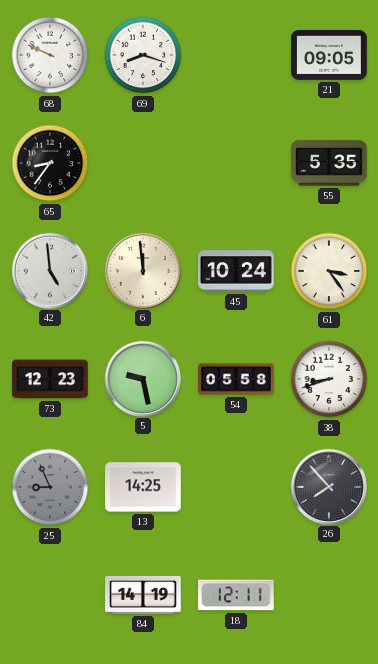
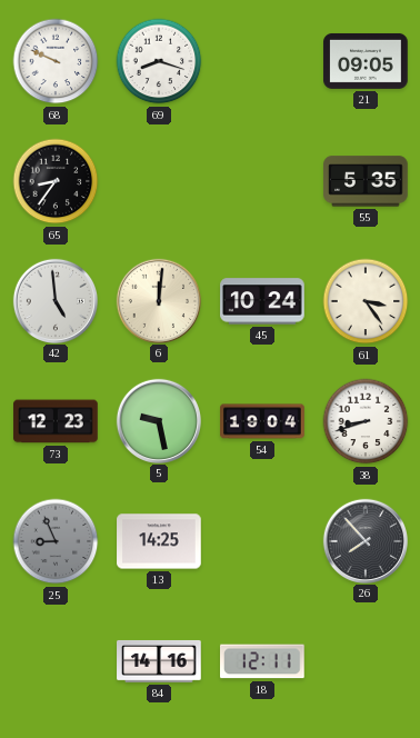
6: 11:59 -> 12:01 (158, 300)
54: 05:58 -> 19:04 (262, 421)
84: 14:19 -> 14:16 (159, 661)
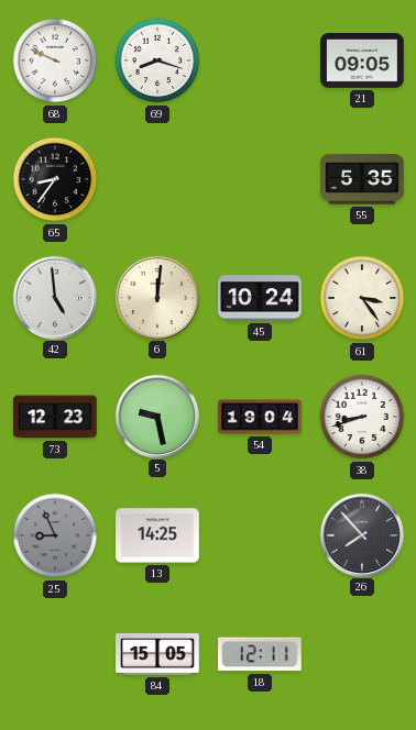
84: 14:16 -> 15:05 (157, 654)
